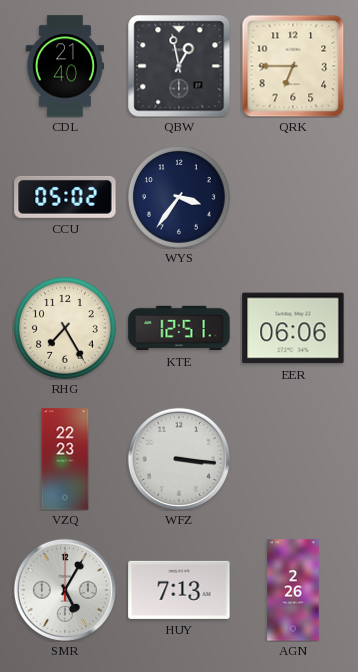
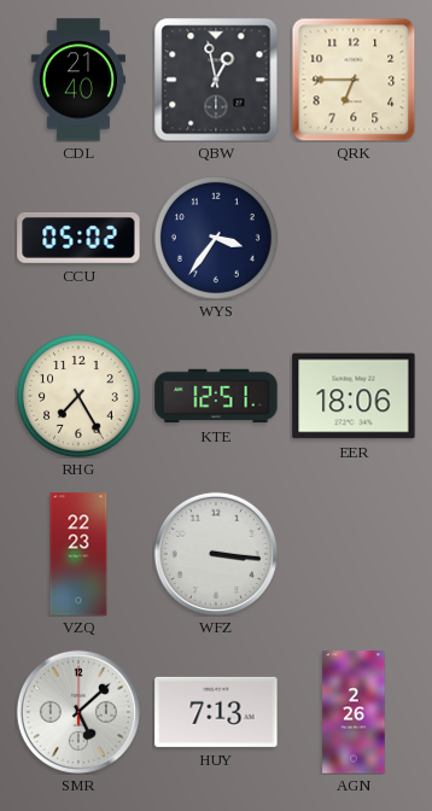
EER: 06:06 -> 18:06 (354, 396)
SMR: 5:05 -> 5:08 (78, 712)
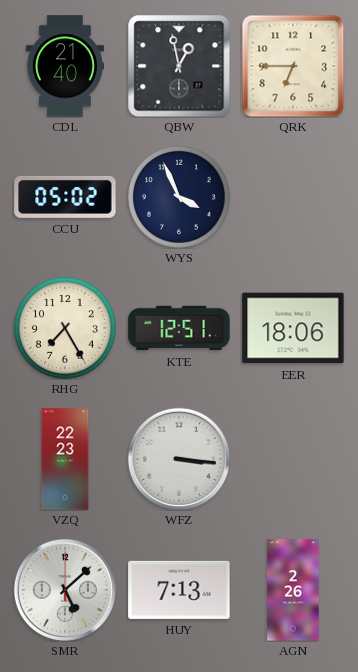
WYS: 3:36 -> 3:56 (179, 197)
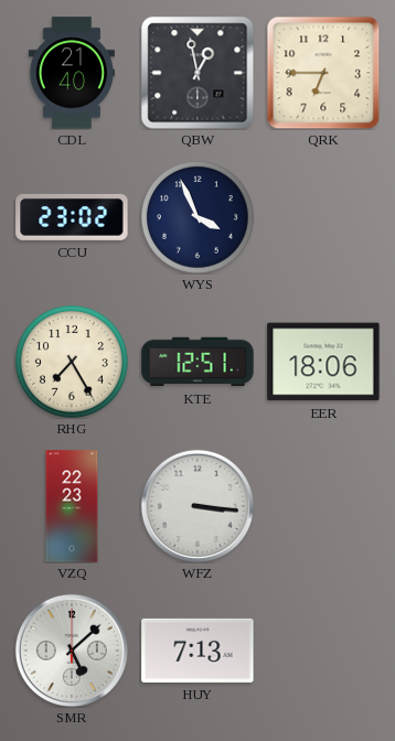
CCU: 05:02 -> 23:02 (72, 217)
AGN: 2:26 -> none (293, 590)
